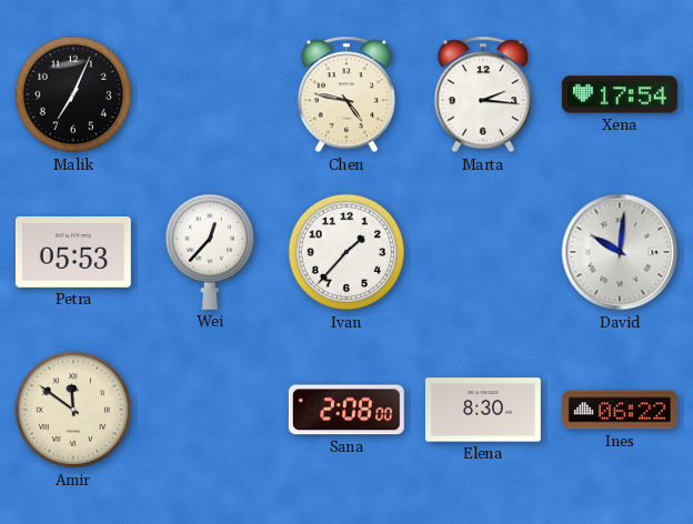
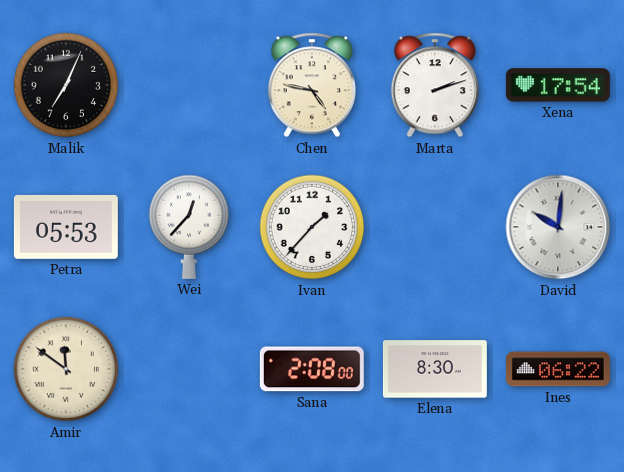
Marta: 2:16 -> 2:12 (435, 85)
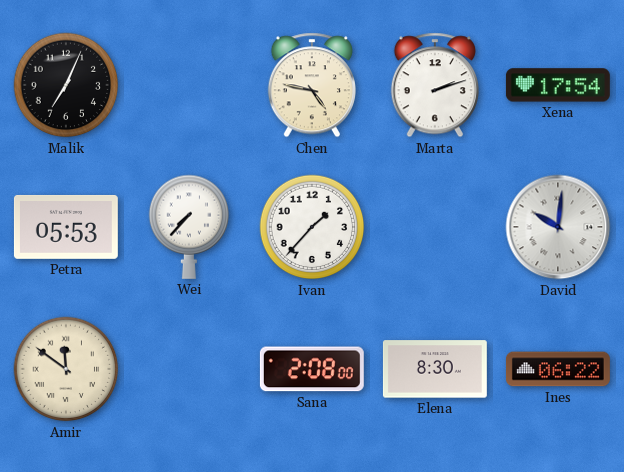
Wei: 12:37 -> 7:37 (189, 227)
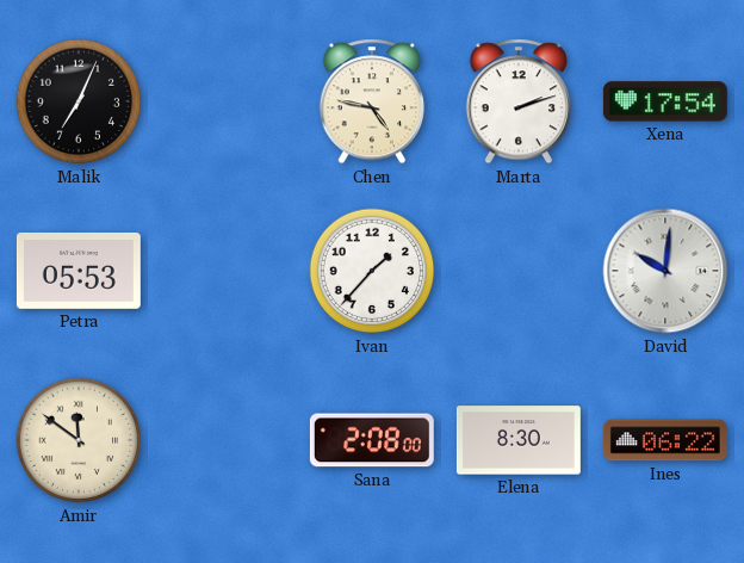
Wei: 7:37 -> none (189, 227)
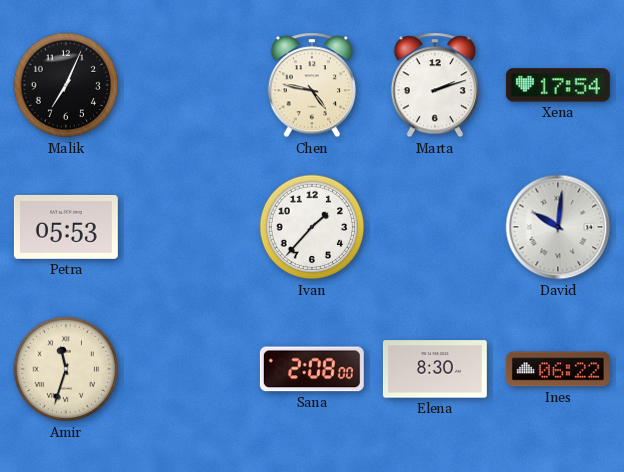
Amir: 11:51 -> 11:33 (66, 369)
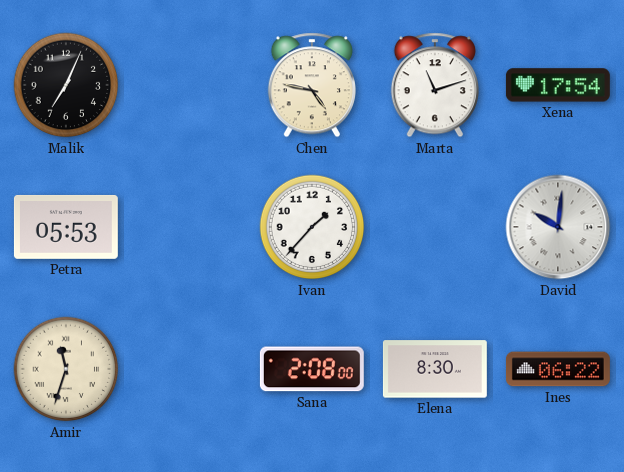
Marta: 2:12 -> 11:12 (435, 85)
